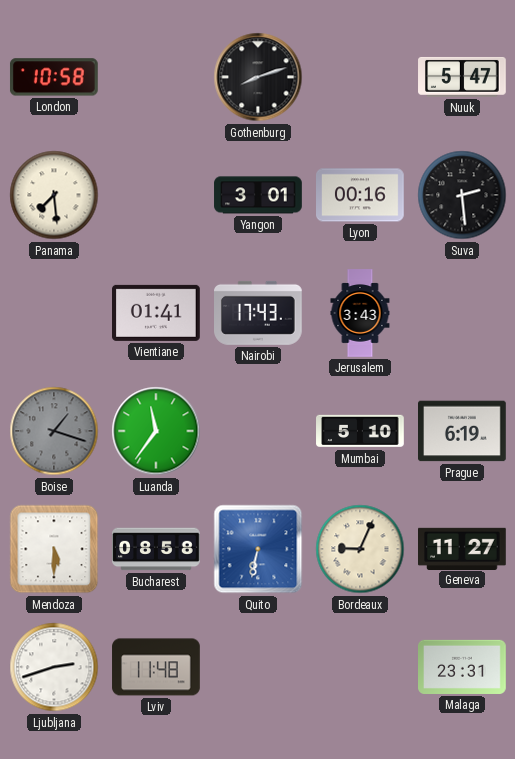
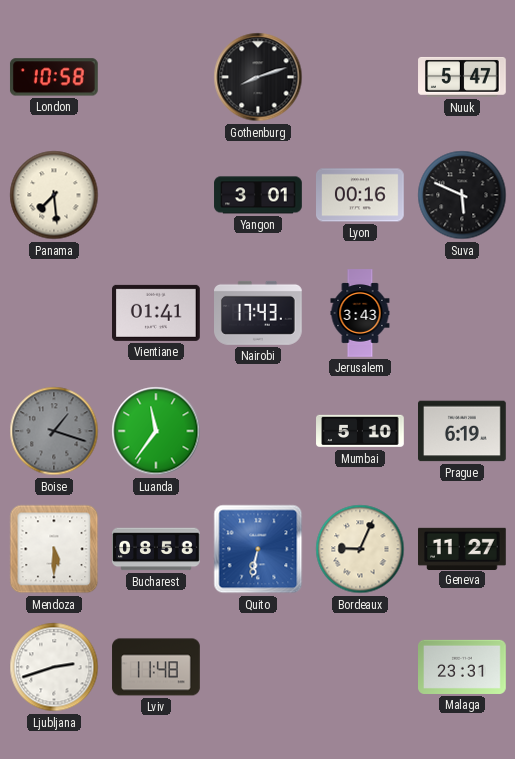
Suva: 2:29 -> 5:49 (462, 195)
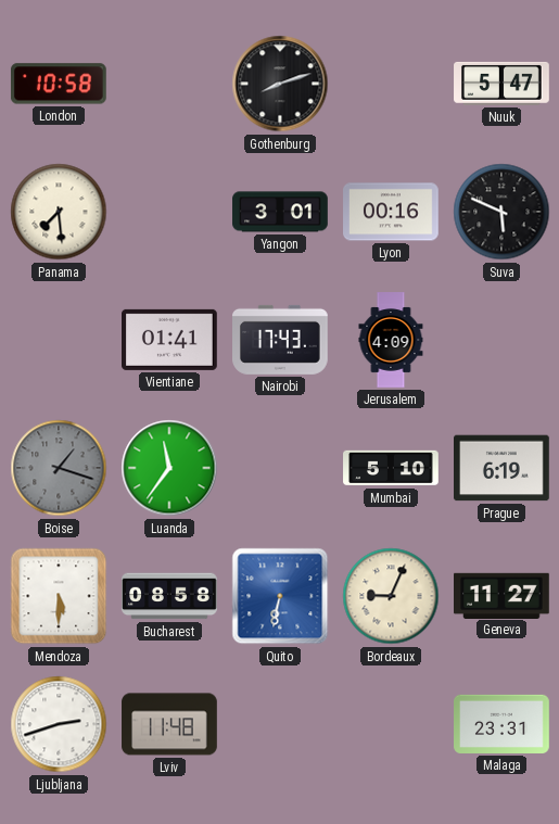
Jerusalem: 3:43 -> 4:09 (391, 340)
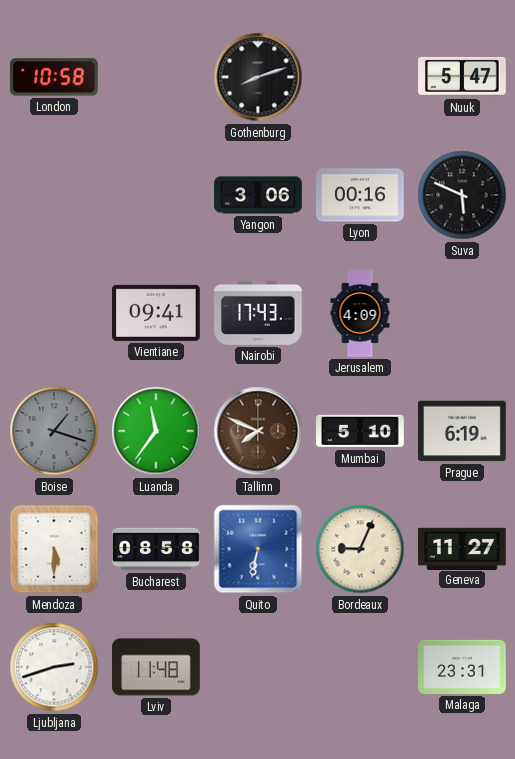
Panama: 7:29 -> none (59, 212)
Yangon: 3:01 -> 3:06 (258, 195)
Vientiane: 01:41 -> 09:41 (157, 313)
Tallinn: none -> 7:49 (258, 431)
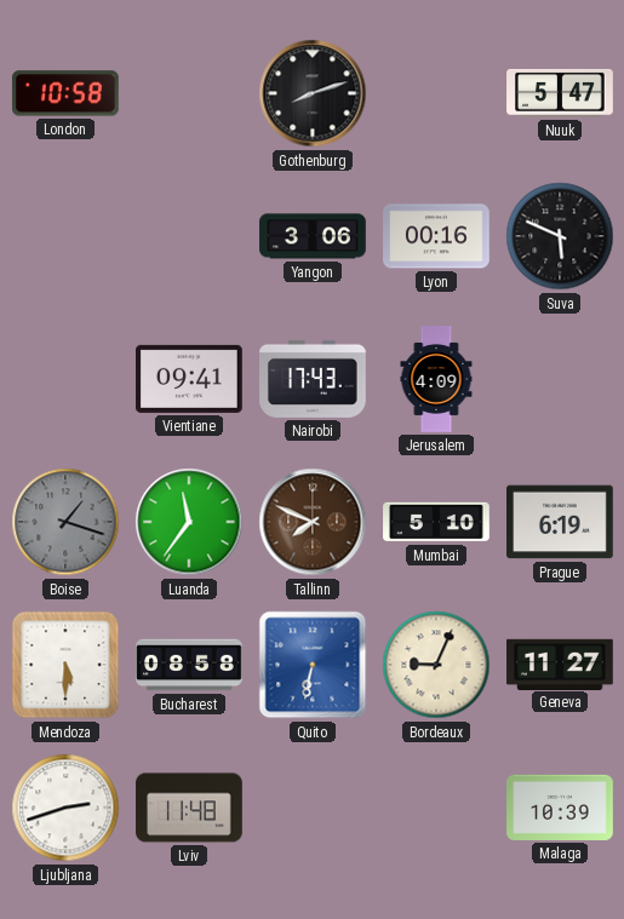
Malaga: 23:31 -> 10:39 (560, 808)
